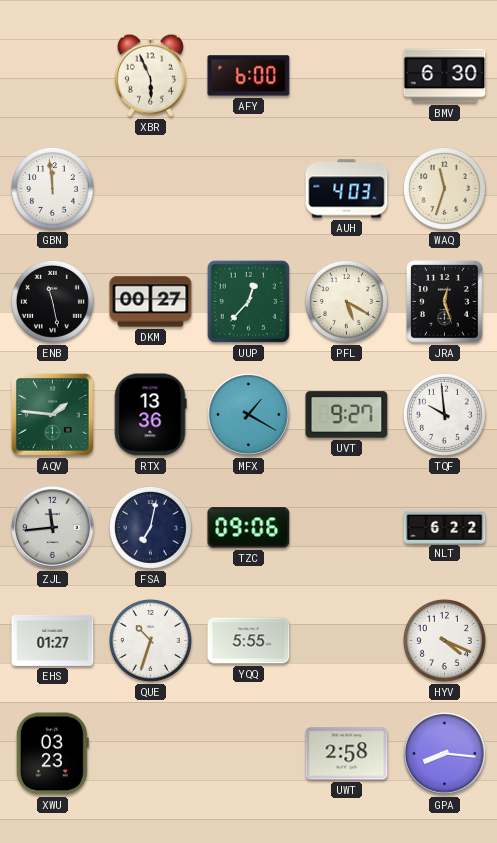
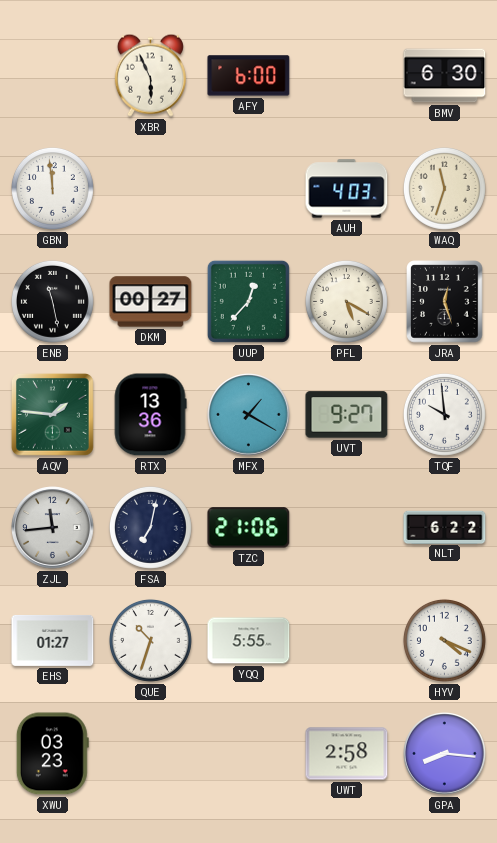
TZC: 09:06 -> 21:06 (249, 528)
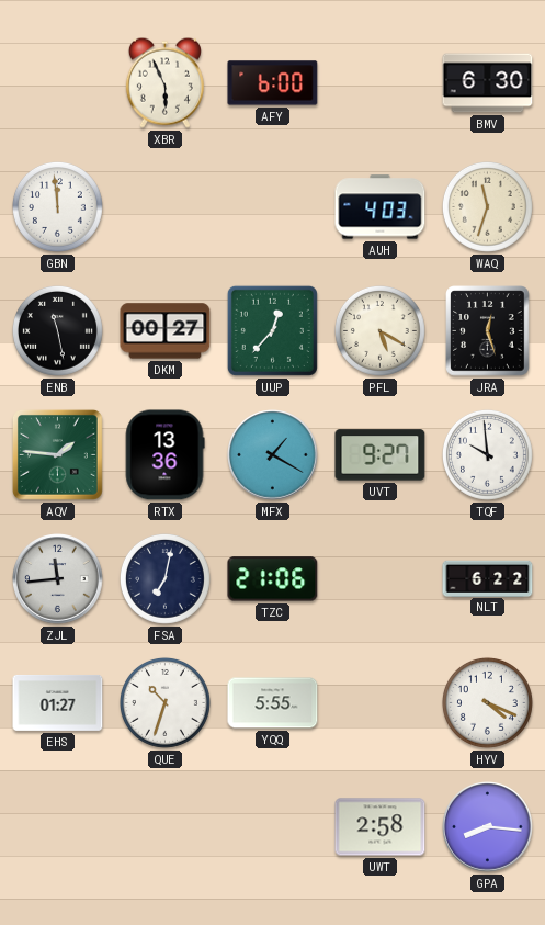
XWU: 03:23 -> none (52, 754)
